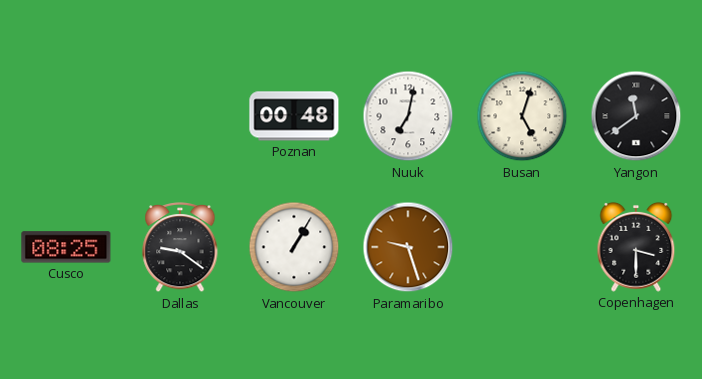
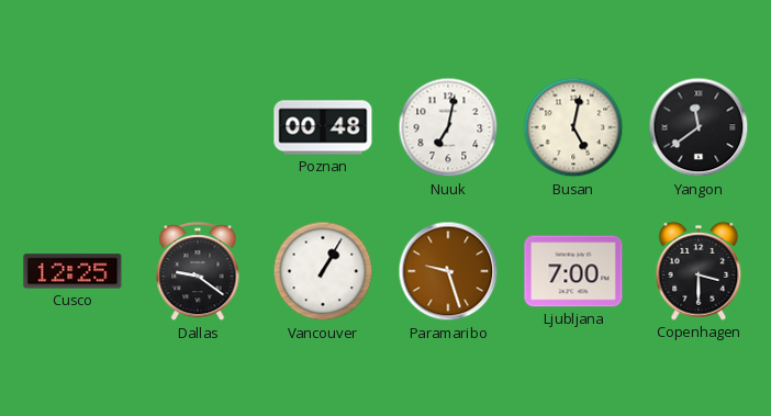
Busan: 5:03 -> 5:02 (573, 127)
Cusco: 08:25 -> 12:25 (72, 271)
Ljubljana: none -> 7:00 (573, 271)
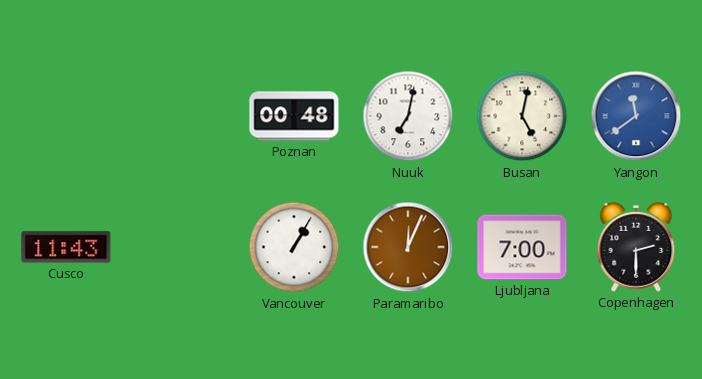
Yangon dial: black -> blue (636, 116)
Cusco: 12:25 -> 11:43 (66, 247)
Dallas: 9:21 -> none (198, 272)
Paramaribo: 9:27 -> 12:04 (408, 247)
Copenhagen: 3:30 -> 2:30 (636, 247)
